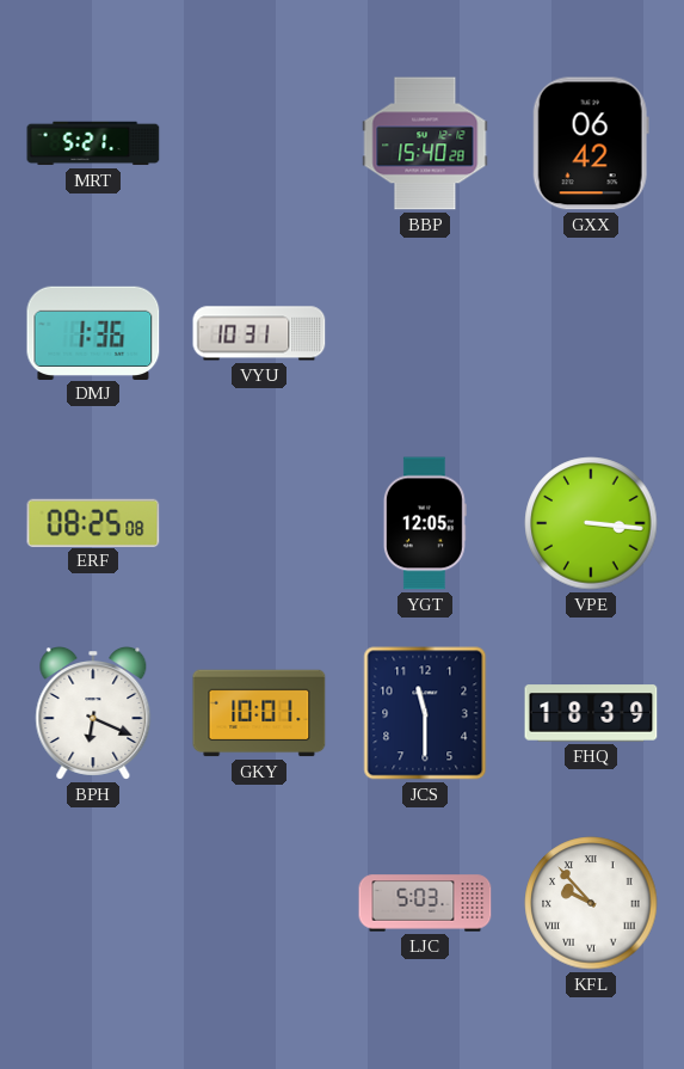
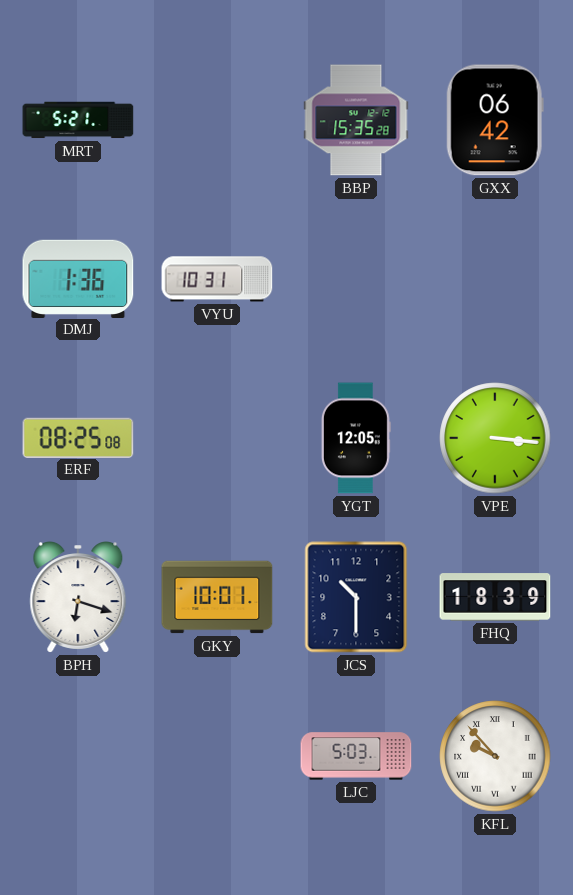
BBP: 15:40 -> 15:35 (356, 120)
BPH: 6:19 -> 6:18 (78, 598)
JCS: 11:30 -> 10:30 (356, 597)
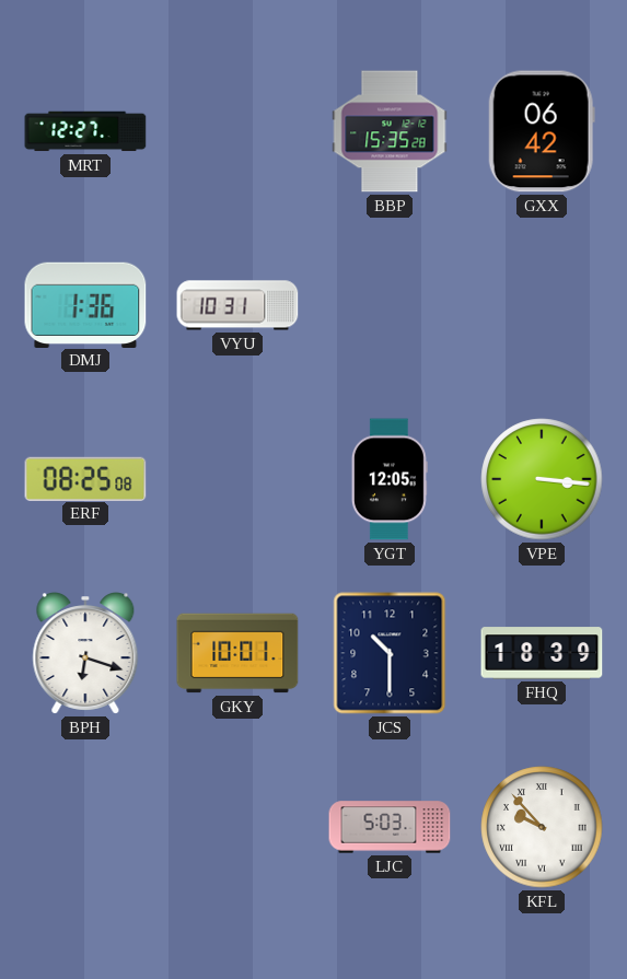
MRT: 5:21 -> 12:27 (85, 131)
